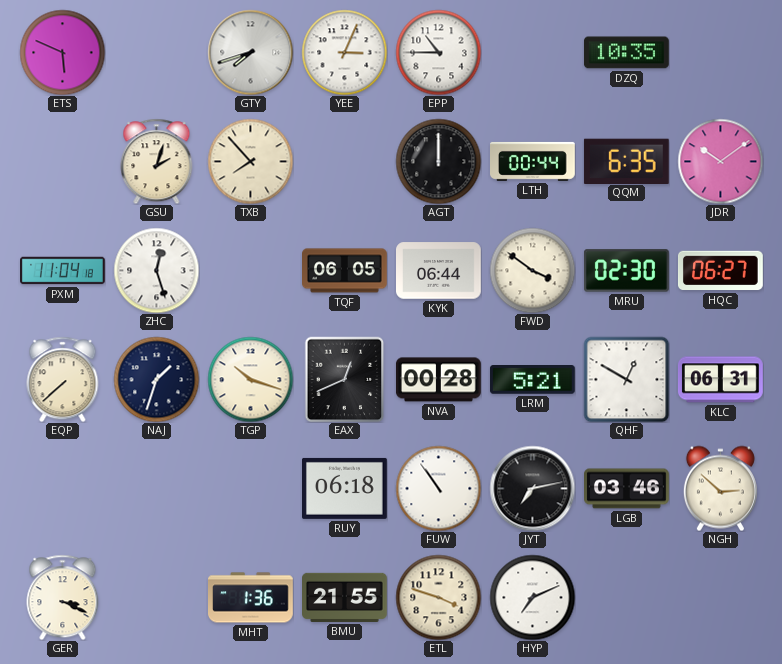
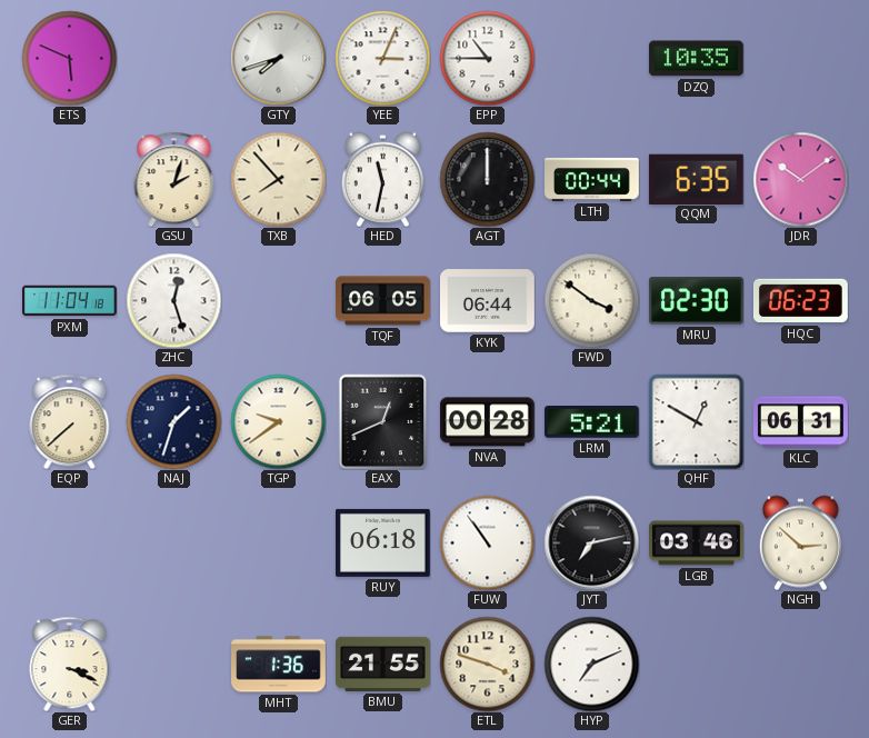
HED: none -> 11:32 (382, 179)
HQC: 06:27 -> 06:23 (801, 301)
TGP: 10:18 -> 9:39 (278, 421)
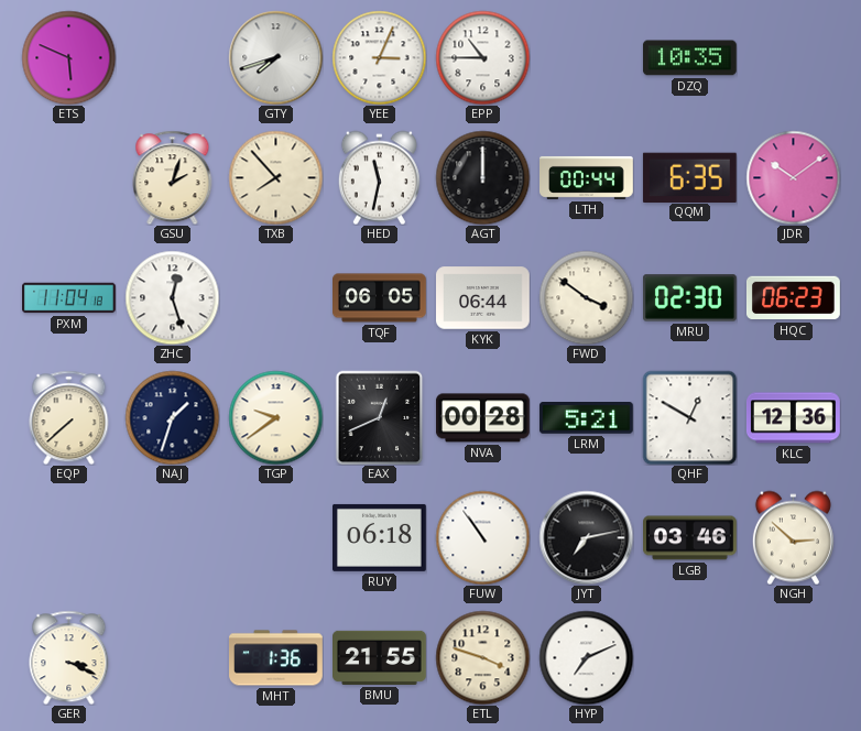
KLC: 06:31 -> 12:36 (794, 418)
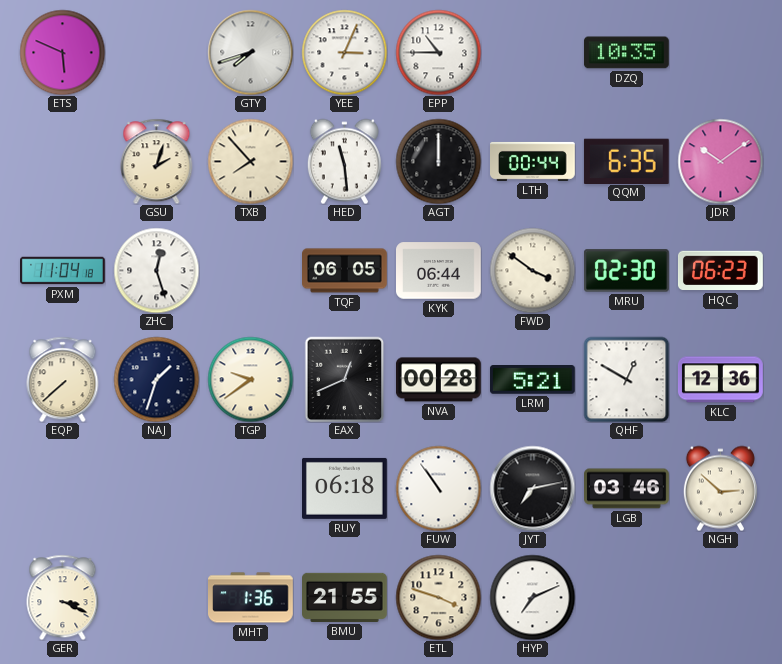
HED: 11:32 -> 11:29 (344, 161)
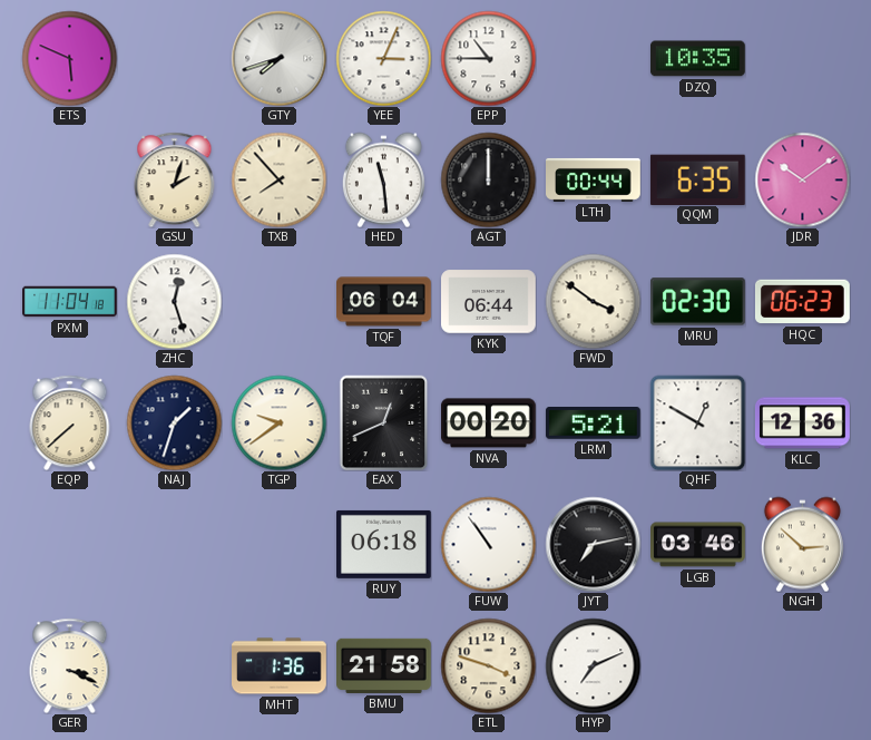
TQF: 06:05 -> 06:04 (384, 302)
NVA: 00:28 -> 00:20 (488, 423)
BMU: 21:55 -> 21:58 (384, 665)
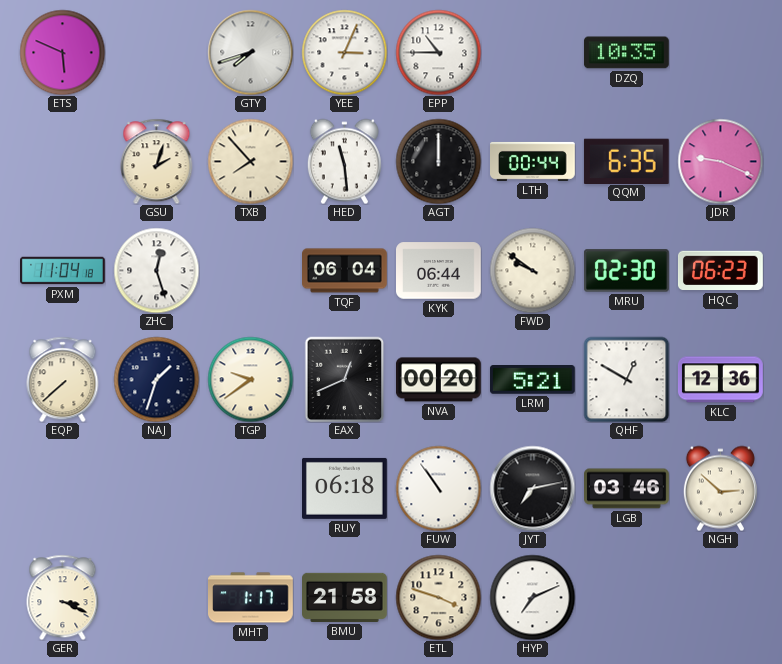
JDR: 10:09 -> 9:19 (720, 161)
FWD: 3:51 -> 9:51 (532, 270)
MHT: 1:36 -> 1:17 (251, 598)
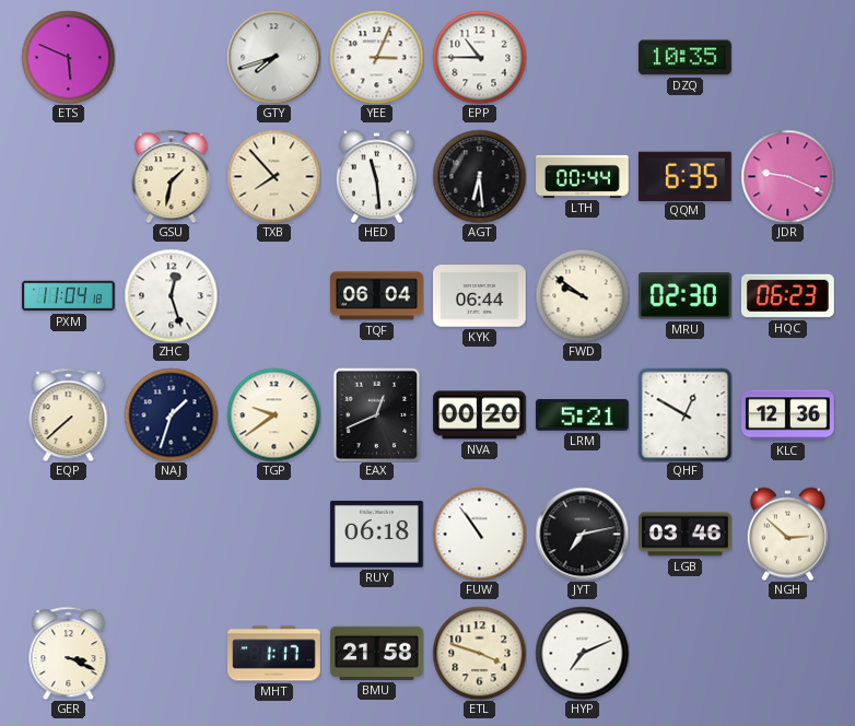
GSU: 2:03 -> 1:32 (172, 176)
AGT: 12:00 -> 6:29 (479, 176)
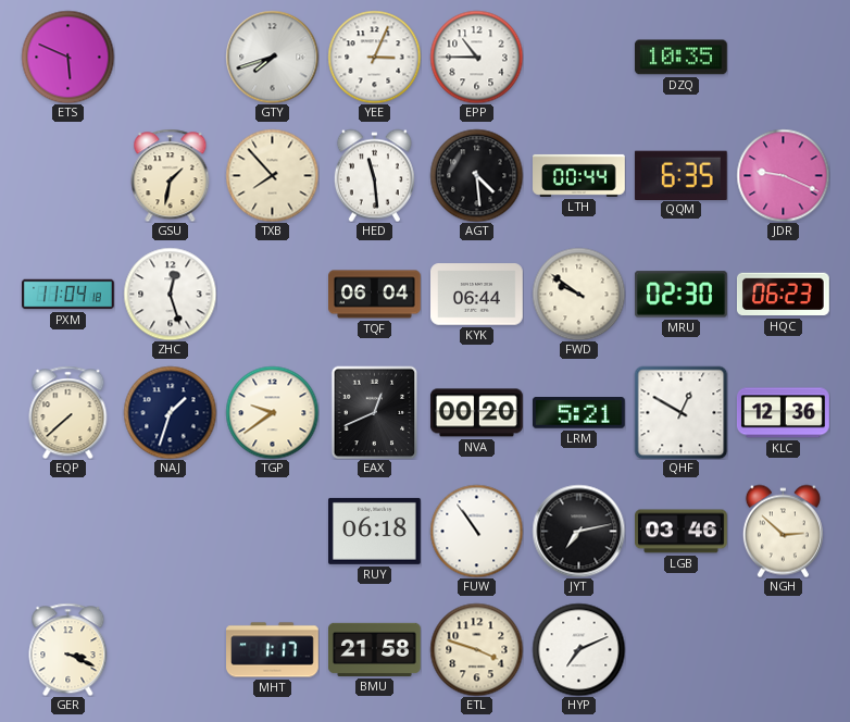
AGT: 6:29 -> 4:29 (476, 175)
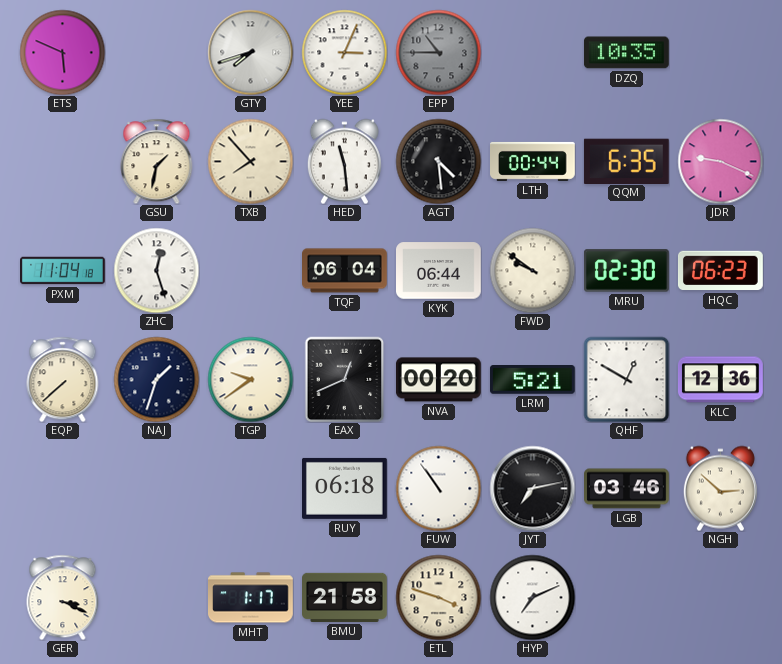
EPP dial: white -> grey (438, 52)
